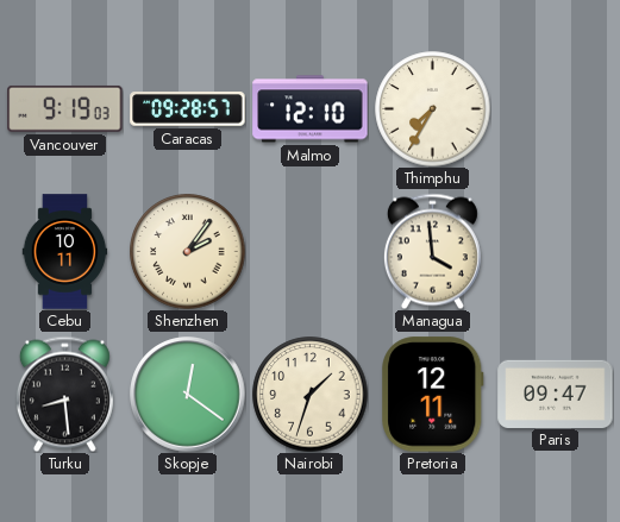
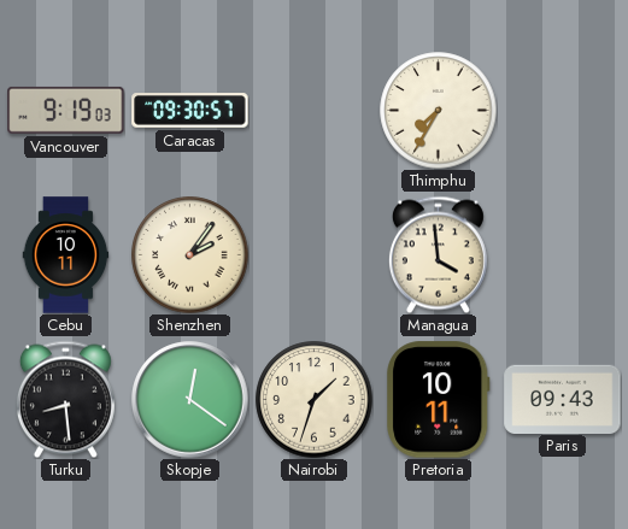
Caracas: 09:28 -> 09:30 (190, 111)
Malmo: 12:10 -> none (311, 109)
Pretoria: 12:11 -> 10:11 (439, 400)
Paris: 09:47 -> 09:43 (563, 399)
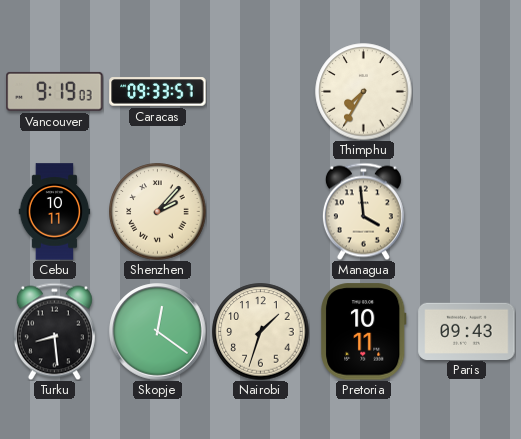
Caracas: 09:30 -> 09:33 (158, 92)
Shenzhen: 2:06 -> 2:07 (158, 212)
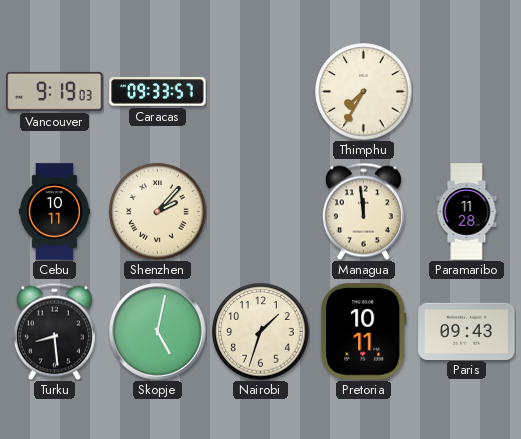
Managua: 3:59 -> 11:59 (363, 211)
Paramaribo: none -> 11:28 (467, 212)
Skopje: 12:21 -> 5:02 (158, 332)
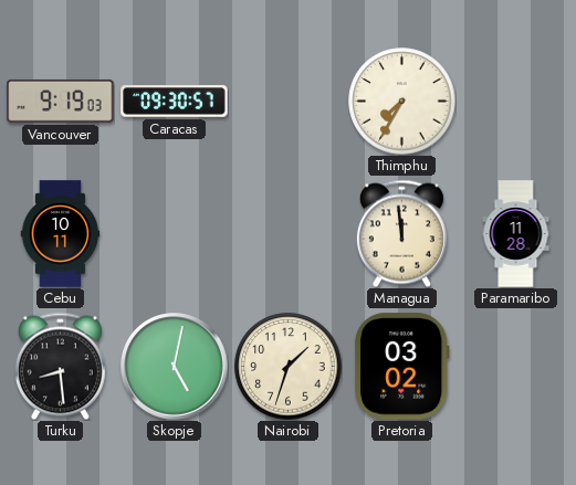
Caracas: 09:33 -> 09:30 (175, 102)
Shenzhen: 2:07 -> none (158, 212)
Pretoria: 10:11 -> 03:02 (402, 367)
Paris: 09:43 -> none (467, 331)
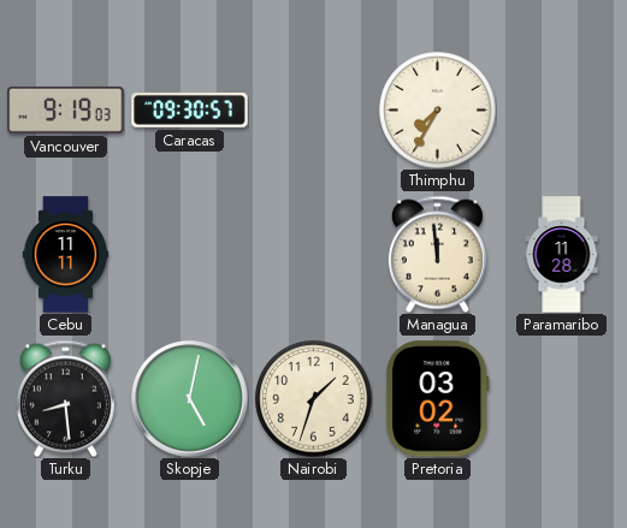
Cebu: 10:11 -> 11:11 (66, 255)
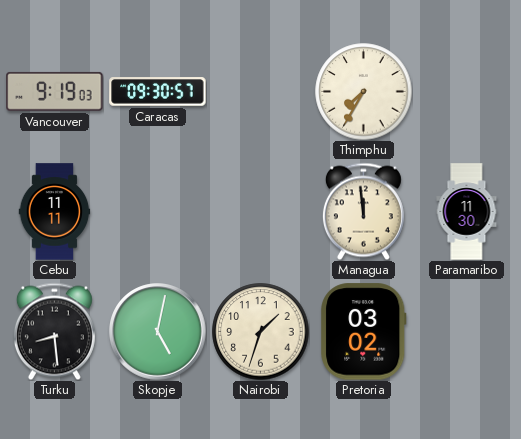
Paramaribo: 11:28 -> 11:30 (467, 212)
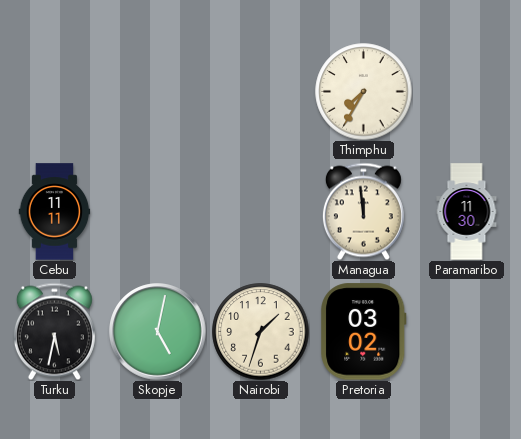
Vancouver: 9:19 -> none (55, 91)
Caracas: 09:30 -> none (158, 92)
Turku: 8:29 -> 5:32 (54, 331)
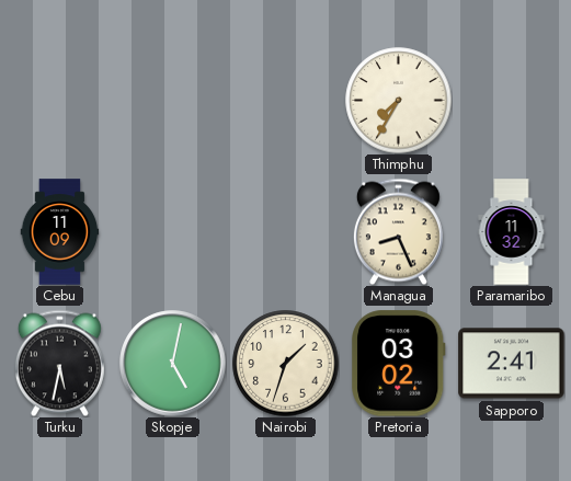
Cebu: 11:11 -> 11:09 (60, 232)
Managua: 11:59 -> 8:26 (398, 231)
Paramaribo: 11:30 -> 11:32 (512, 232)
Sapporo: none -> 2:41 (512, 364)
